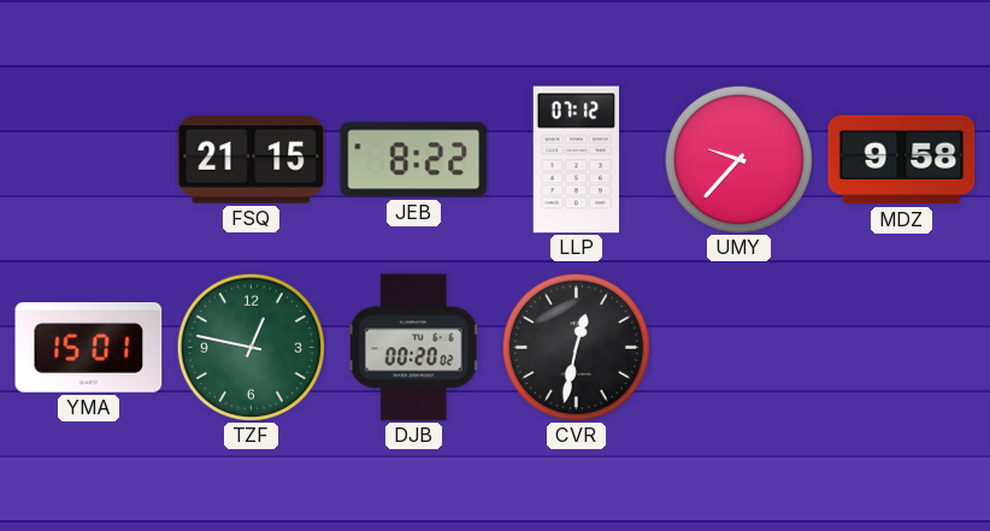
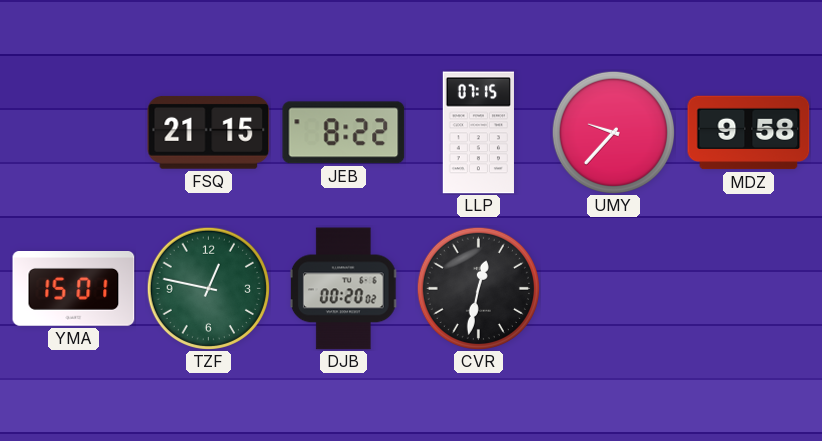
LLP: 07:12 -> 07:15 (478, 133)
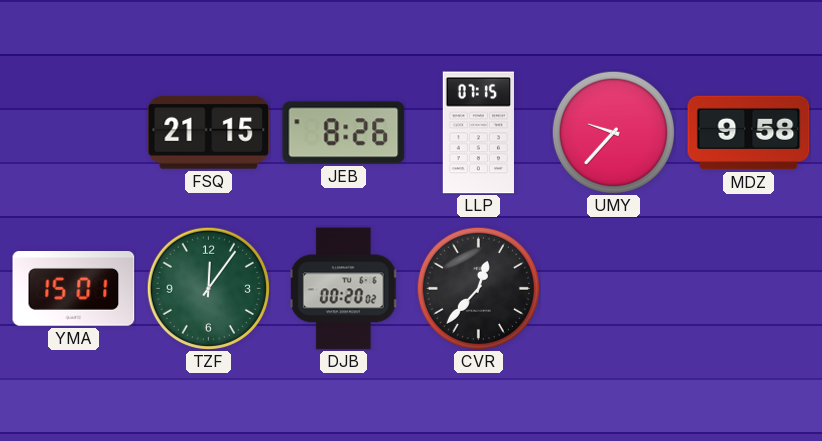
JEB: 8:22 -> 8:26 (344, 133)
TZF: 12:47 -> 12:06 (208, 288)
CVR: 12:32 -> 12:37 (478, 288)
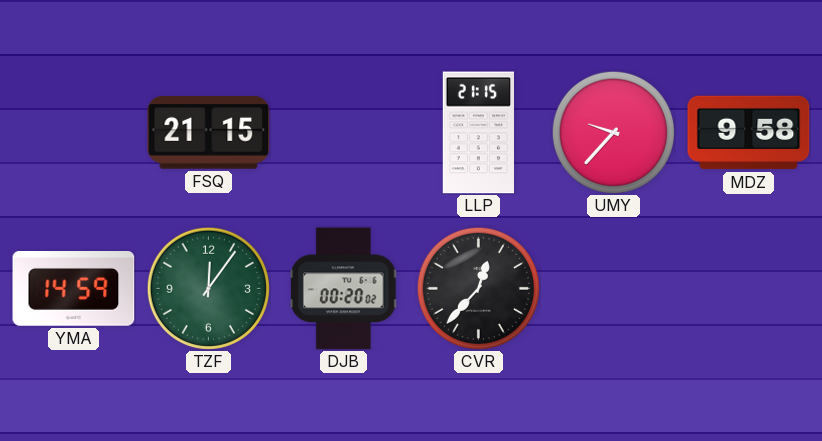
JEB: 8:26 -> none (344, 133)
LLP: 07:15 -> 21:15 (478, 133)
YMA: 15:01 -> 14:59 (74, 289)
